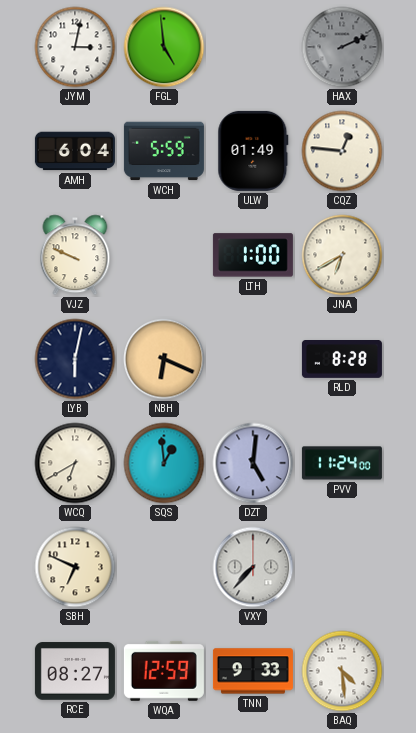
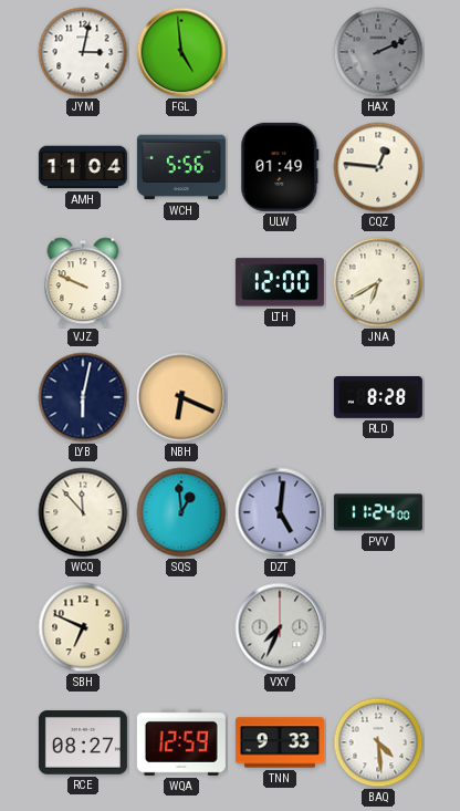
AMH: 6:04 -> 11:04 (83, 167)
WCH: 5:59 -> 5:56 (181, 167)
LTH: 1:00 -> 12:00 (280, 282)
WCQ: 6:40 -> 11:53 (83, 512)
VXY: 7:37 -> 7:34 (280, 627)
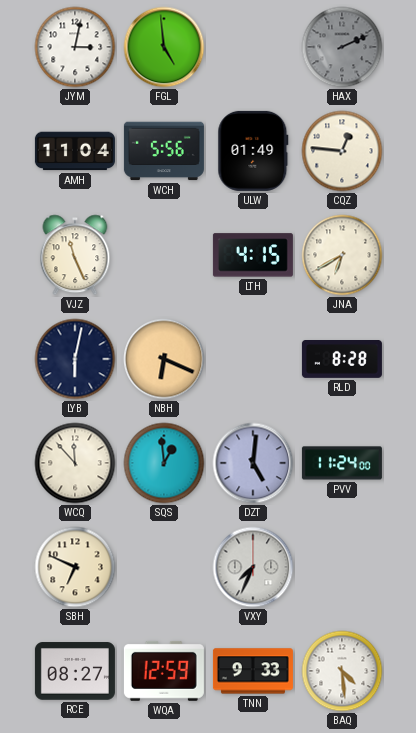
VJZ: 9:49 -> 11:26 (75, 255)
LTH: 12:00 -> 4:15 (253, 255)
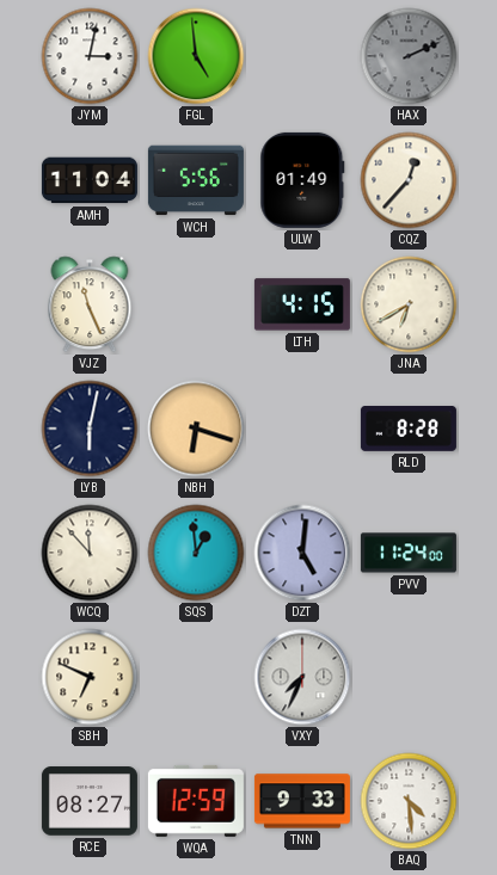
CQZ: 12:46 -> 12:37 (409, 180)
NBH: 6:19 -> 6:18 (196, 429)
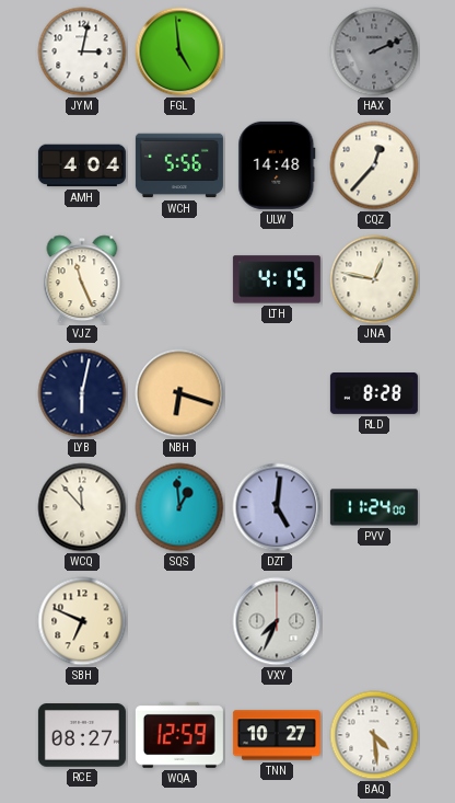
AMH: 11:04 -> 4:04 (82, 165)
ULW: 01:49 -> 14:48 (277, 165)
JNA: 6:40 -> 12:47 (374, 279)
TNN: 9:33 -> 10:27 (277, 735)
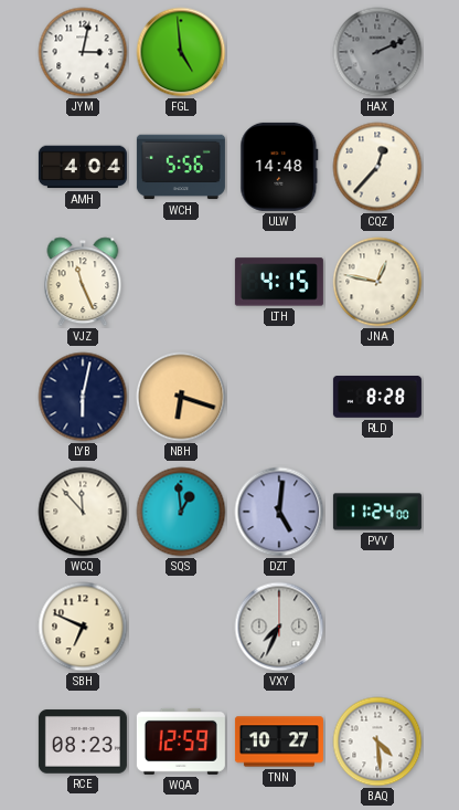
RCE: 08:27 -> 08:23 (83, 741)
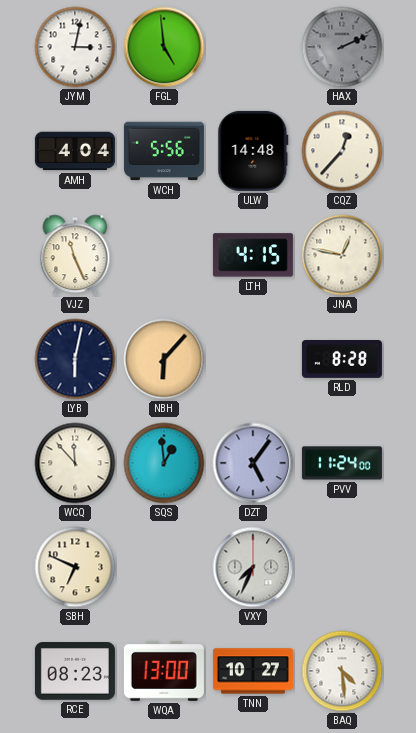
NBH: 6:18 -> 6:07 (164, 359)
DZT: 5:01 -> 5:06 (253, 463)
WQA: 12:59 -> 13:00 (164, 671)
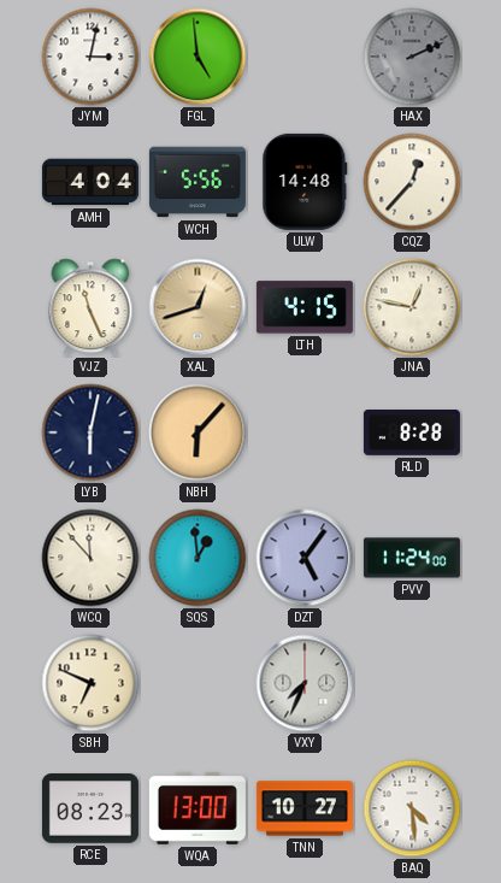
XAL: none -> 12:42 (198, 307)
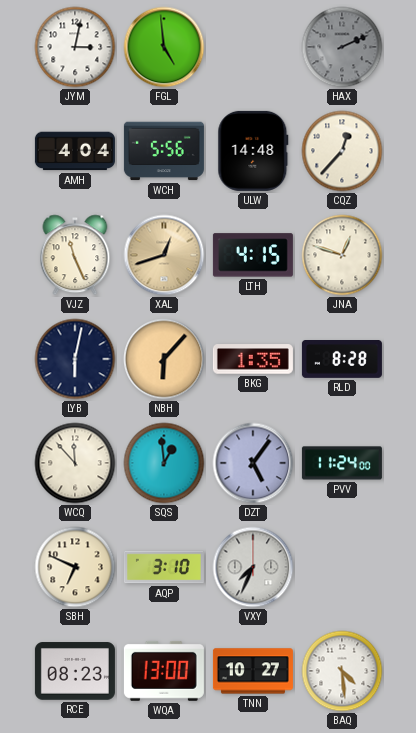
JNA: 12:47 -> 12:48 (342, 255)
BKG: none -> 1:35 (253, 359)
AQP: none -> 3:10 (164, 567)
